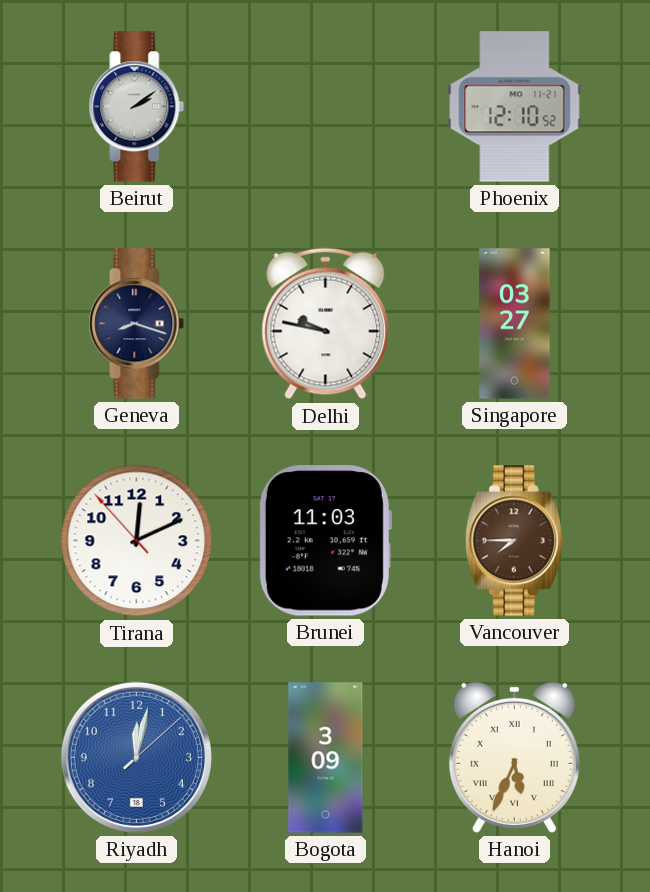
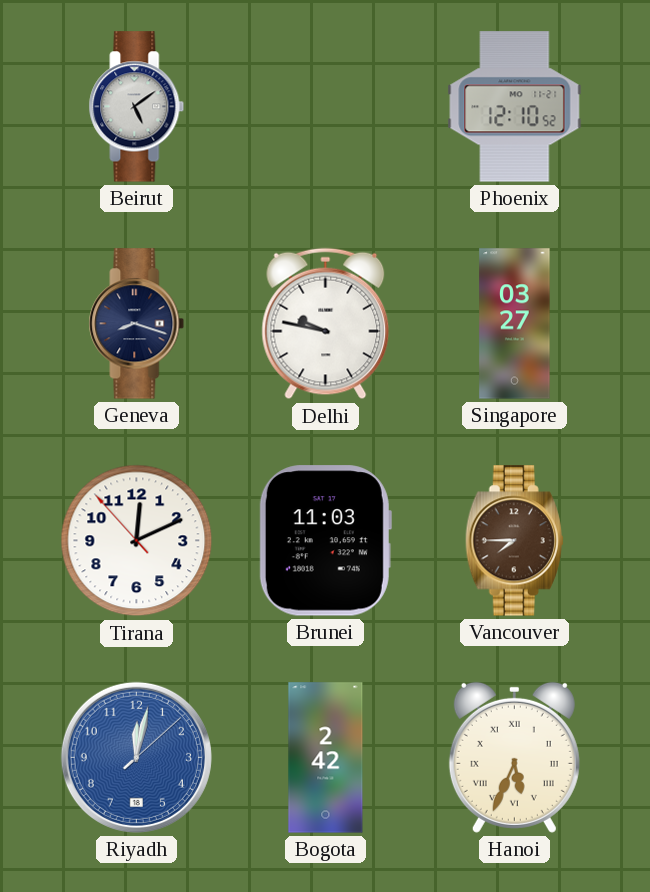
Beirut: 2:09 -> 5:09 (137, 107)
Bogota: 3:09 -> 2:42 (326, 758)
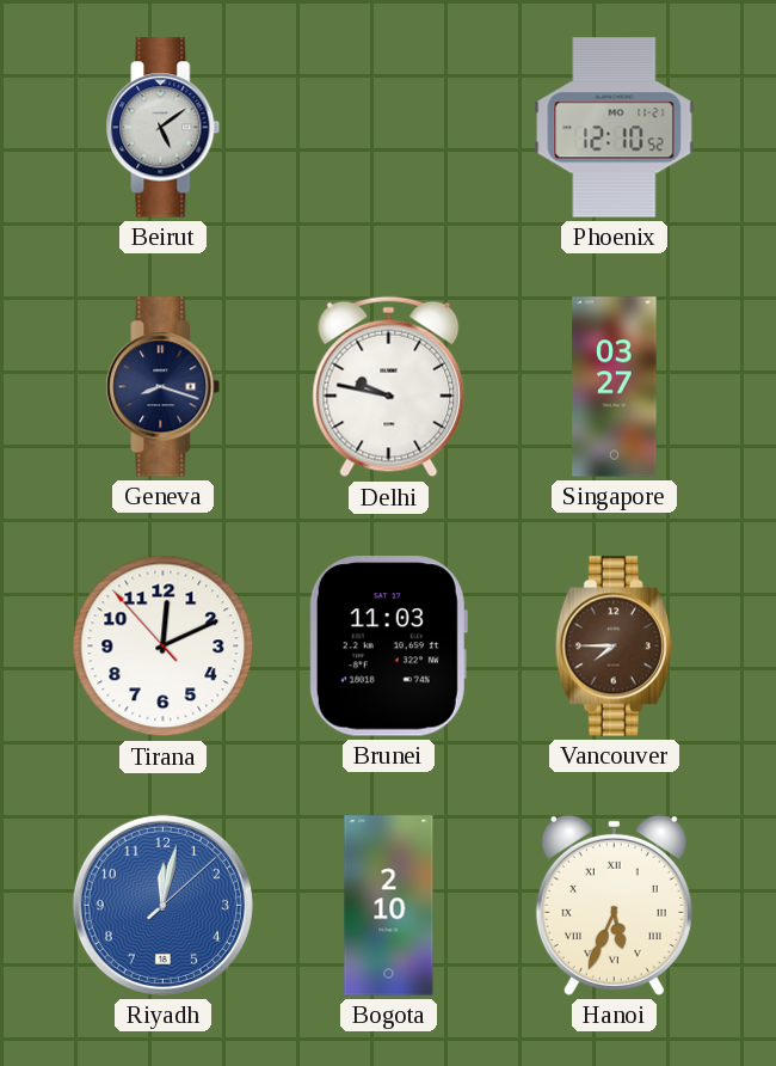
Bogota: 2:42 -> 2:10 (389, 906)
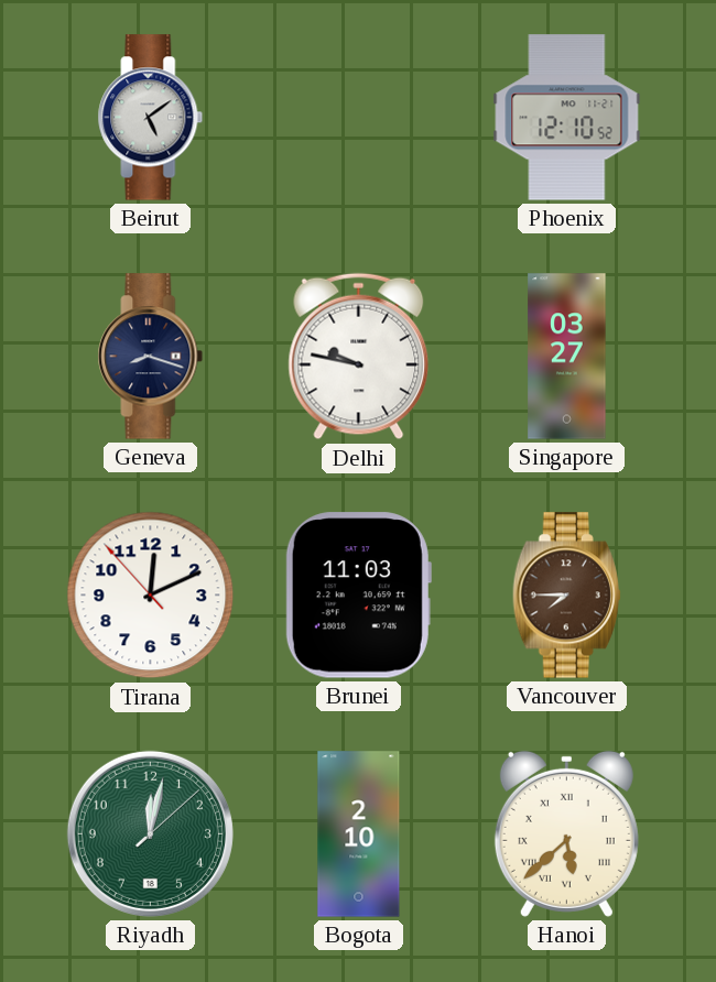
Riyadh dial: blue -> green (150, 833)
Hanoi: 5:34 -> 5:38 (566, 833)
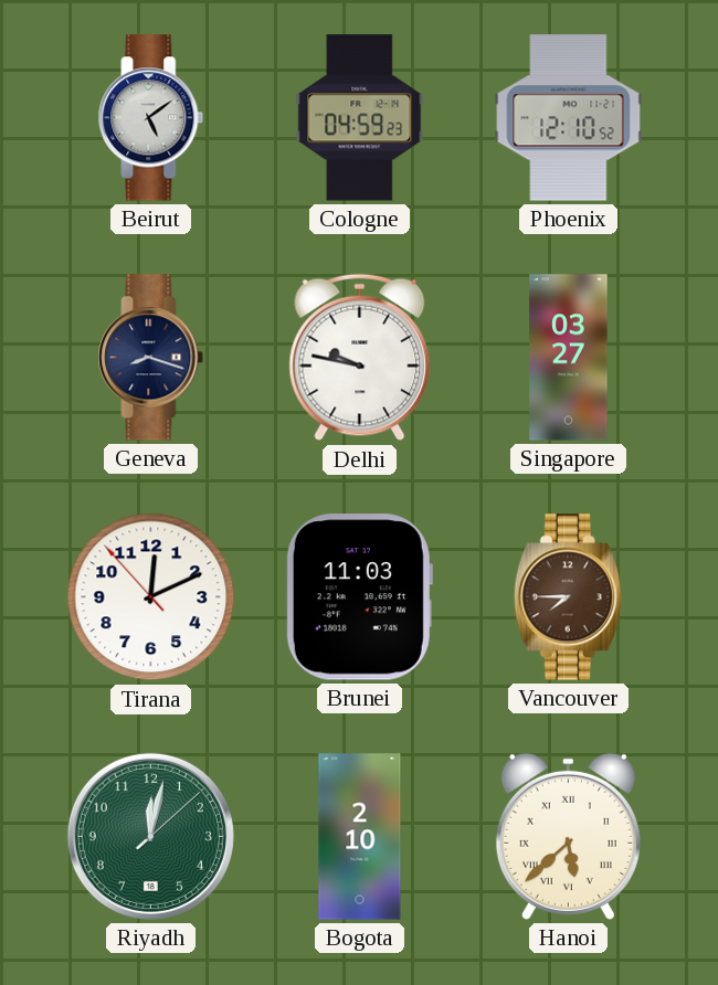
Cologne: none -> 04:59 (360, 118)
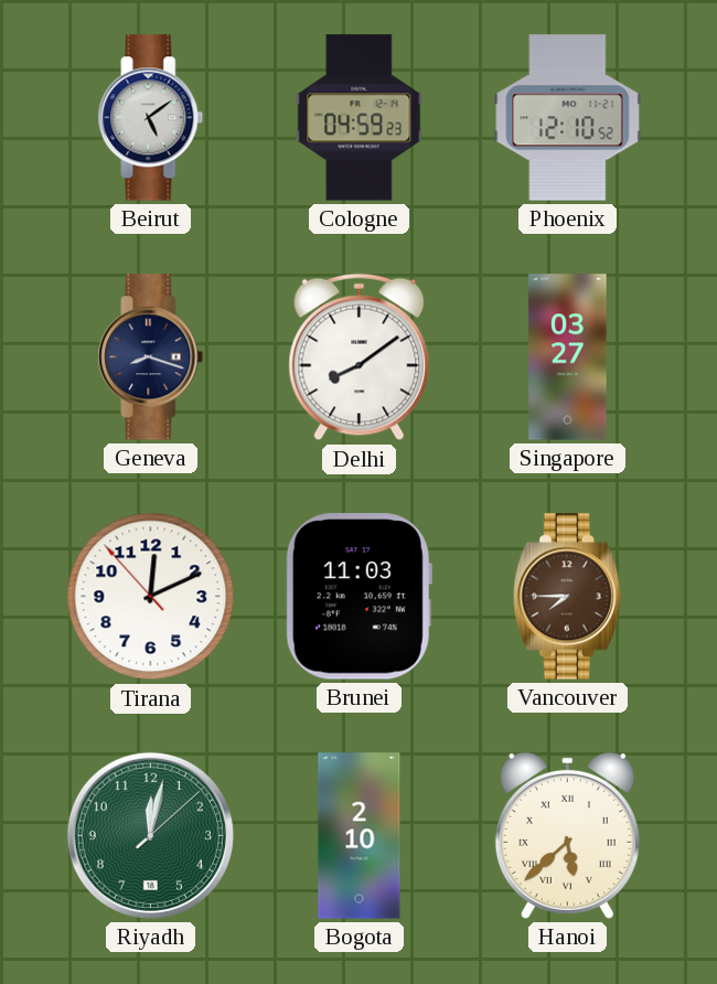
Delhi: 9:47 -> 8:09 (360, 357)
